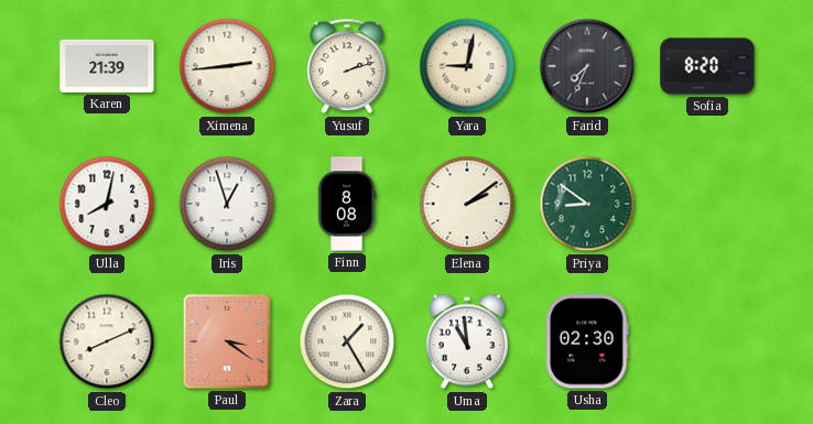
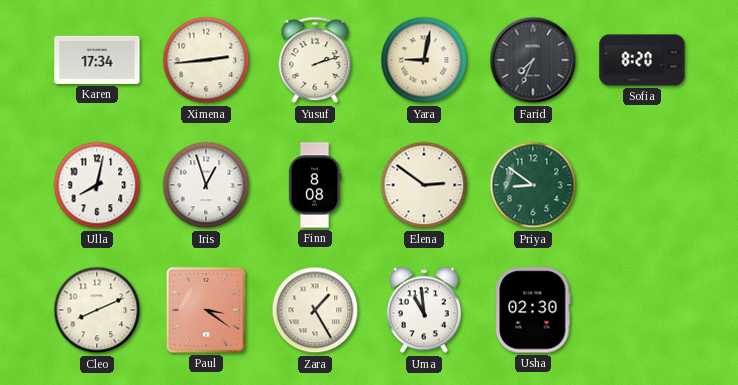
Karen: 21:39 -> 17:34 (97, 60)
Elena: 2:09 -> 2:51 (424, 185)
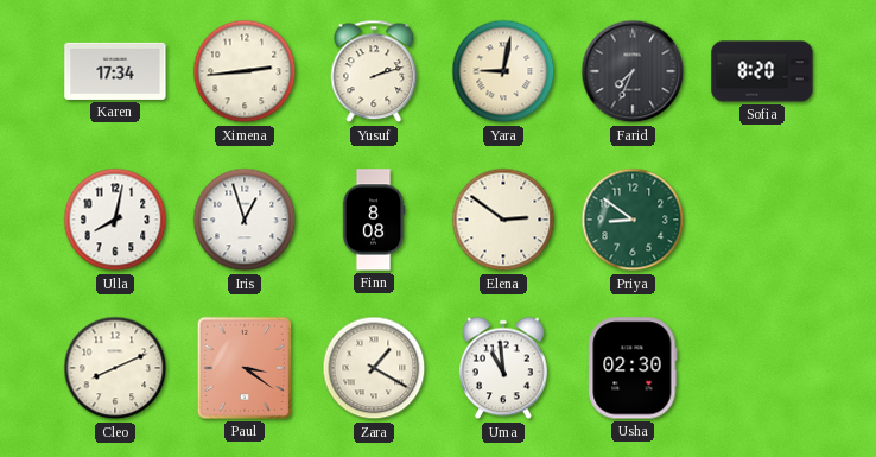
Zara: 1:25 -> 1:20 (374, 368)
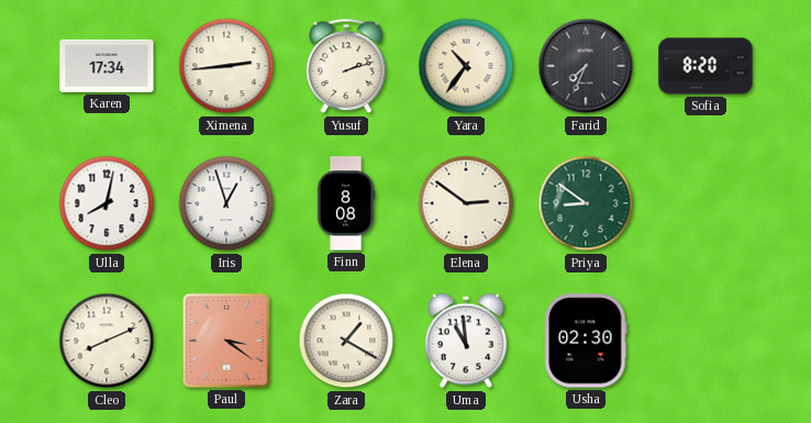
Yara: 9:02 -> 10:36 (466, 66)
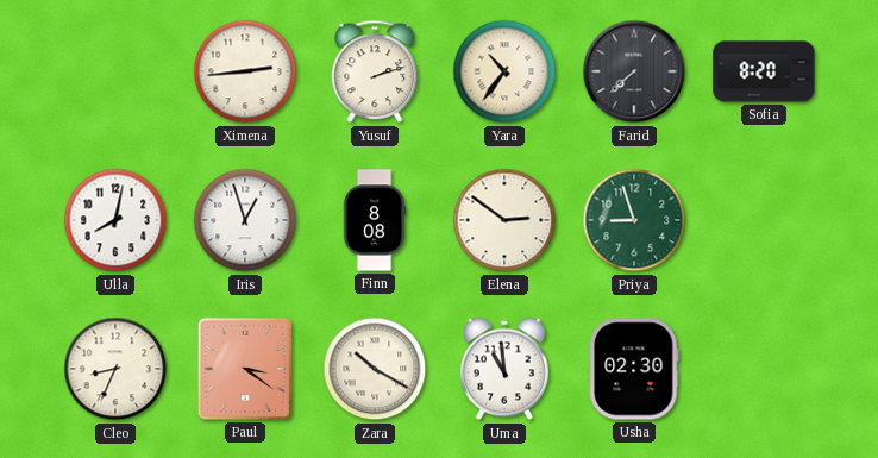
Karen: 17:34 -> none (107, 66)
Farid: 7:34 -> 7:38 (634, 71)
Priya: 8:51 -> 8:57 (634, 220)
Cleo: 8:11 -> 8:34 (115, 369)
Zara: 1:20 -> 10:20 (375, 369)
